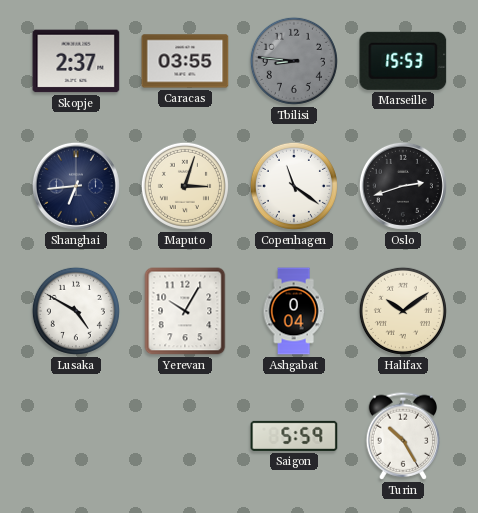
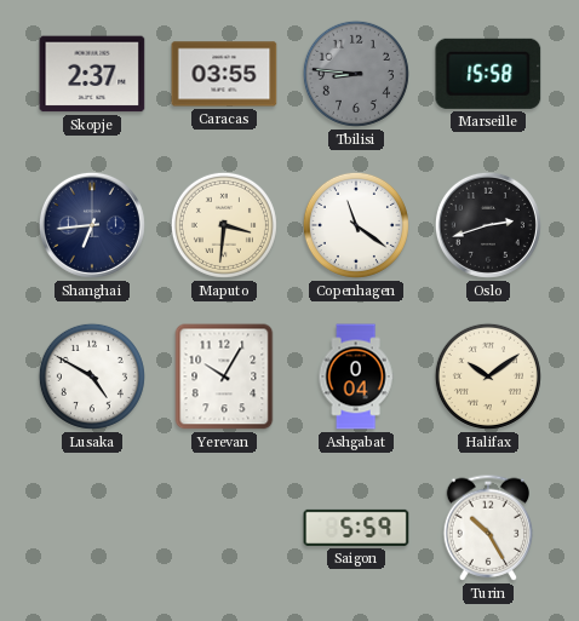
Marseille: 15:53 -> 15:58 (488, 74)
Maputo: 3:03 -> 3:31 (224, 225)
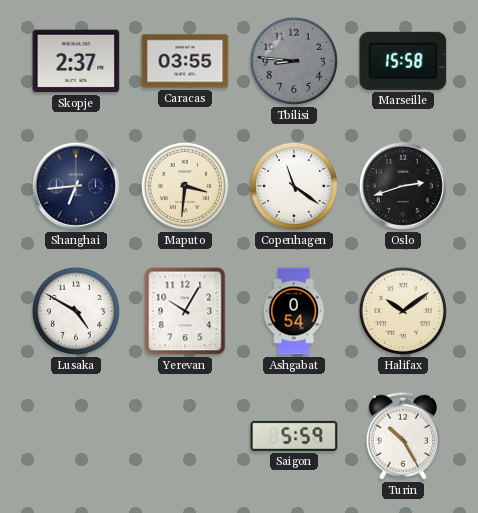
Ashgabat: 0:04 -> 0:54 (294, 311)
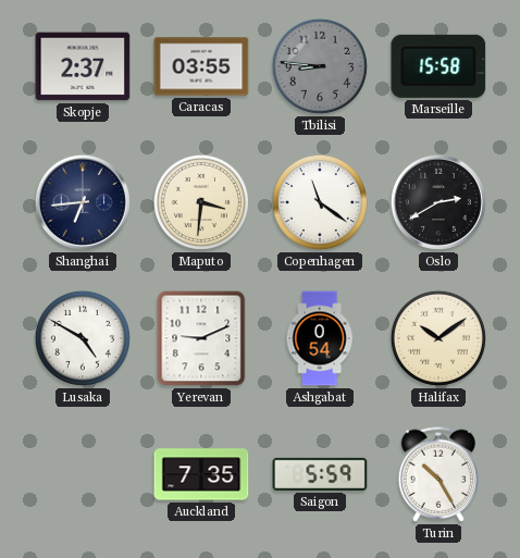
Oslo: 2:42 -> 2:40 (438, 202)
Yerevan: 10:05 -> 9:11 (201, 338)
Auckland: none -> 7:35 (201, 474)
